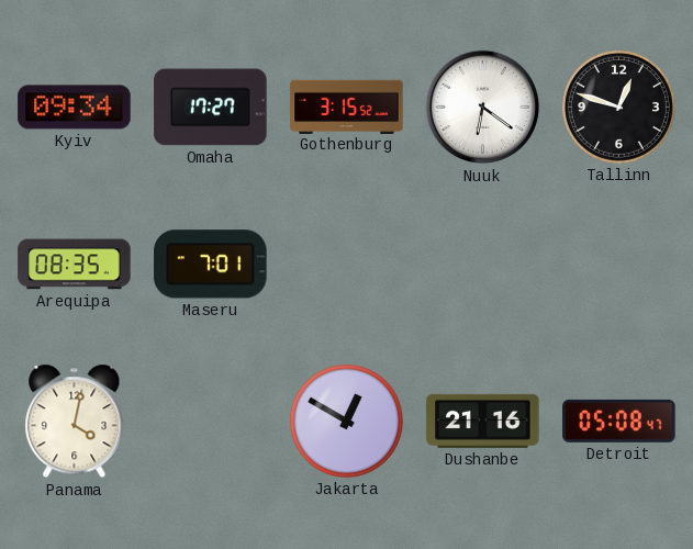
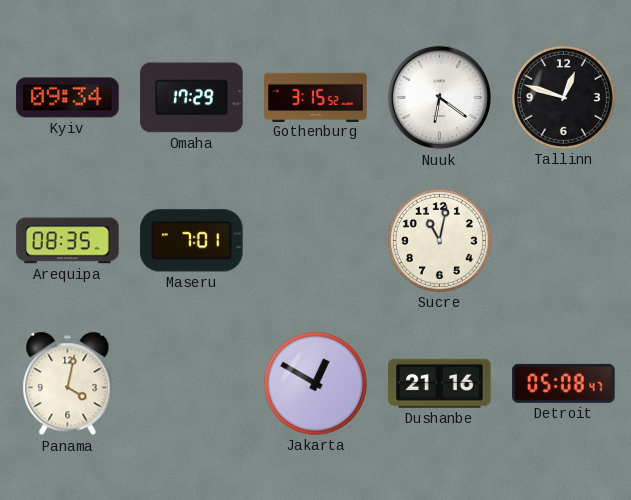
Omaha: 17:27 -> 17:29 (192, 98)
Sucre: none -> 11:02 (439, 240)
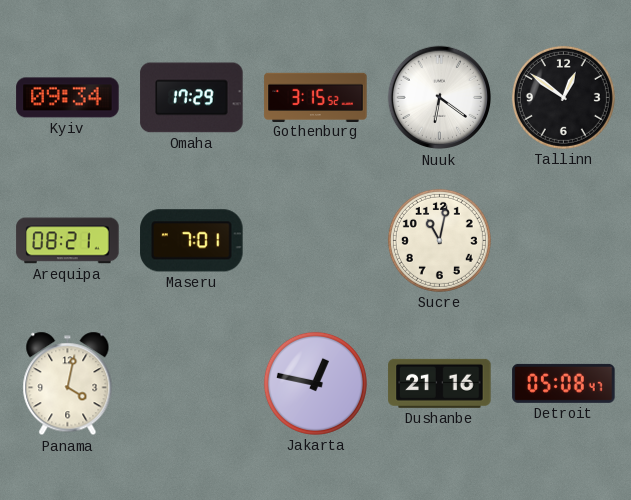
Tallinn: 12:48 -> 12:51 (563, 97)
Arequipa: 08:35 -> 08:21 (68, 241)
Jakarta: 12:50 -> 12:47 (315, 383)
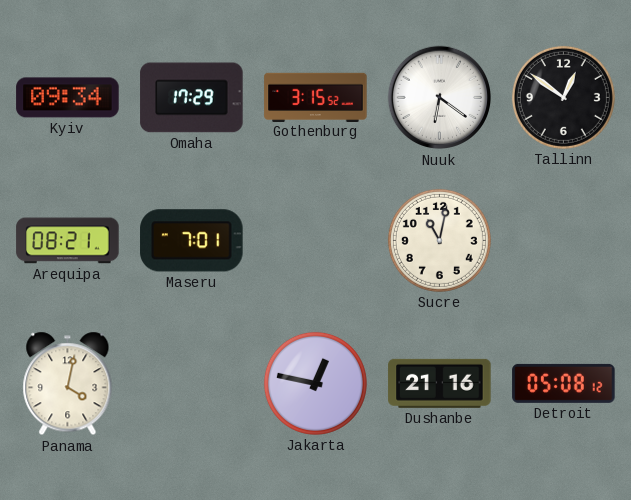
Detroit: 05:08:47 -> 05:08:12 (564, 383)
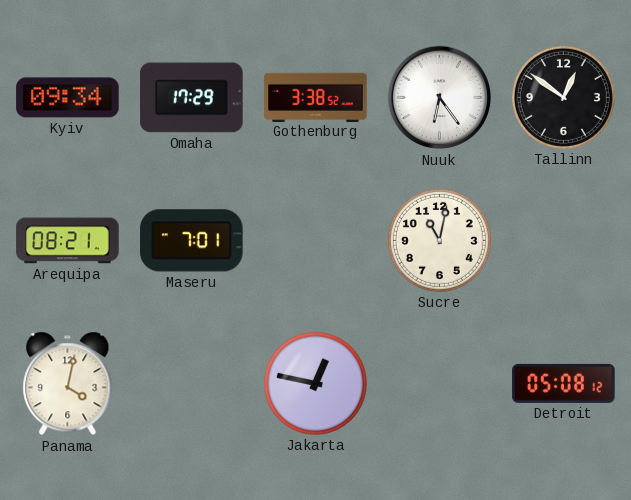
Gothenburg: 3:15 -> 3:38 (316, 97)
Nuuk: 6:21 -> 6:24 (440, 98)
Dushanbe: 21:16 -> none (440, 383)
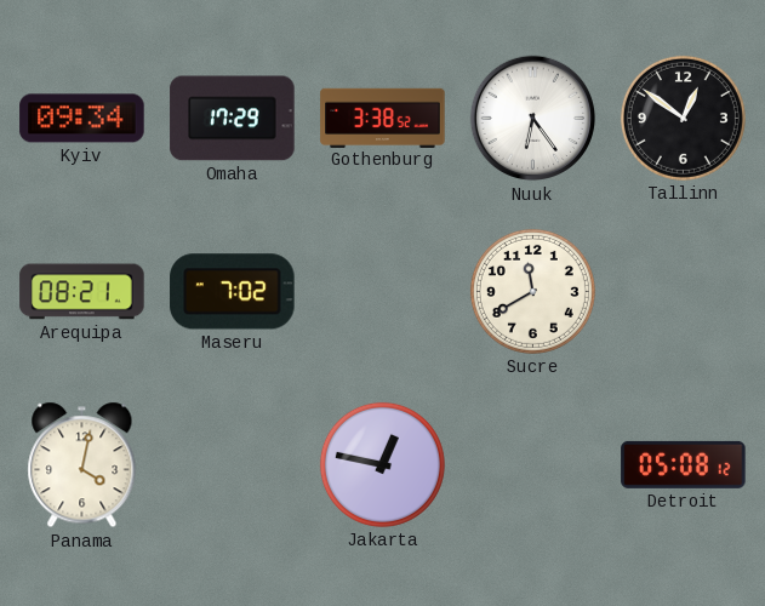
Maseru: 7:01 -> 7:02 (233, 292)
Sucre: 11:02 -> 11:40 (532, 291)
